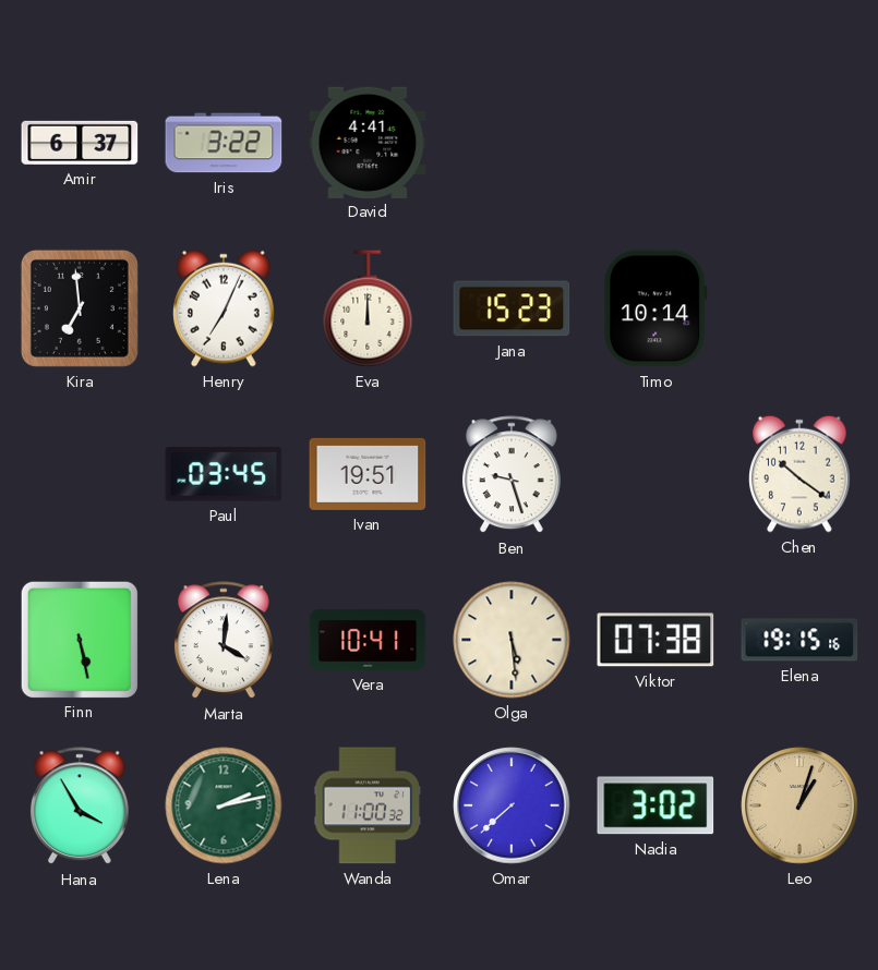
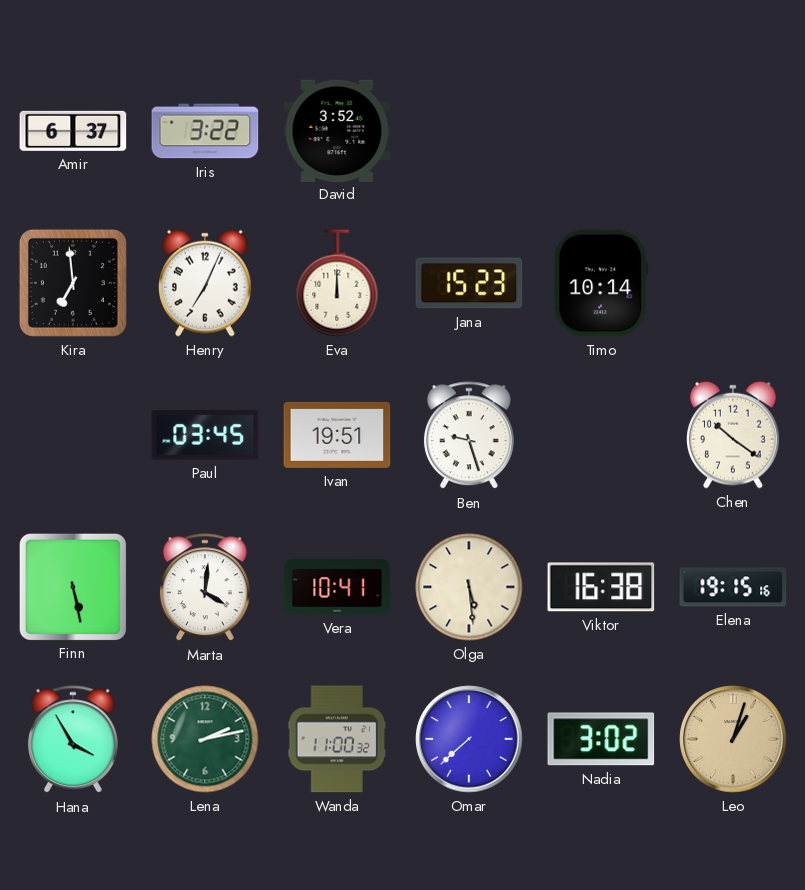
David: 4:41 -> 3:52 (337, 130)
Viktor: 07:38 -> 16:38 (601, 587)
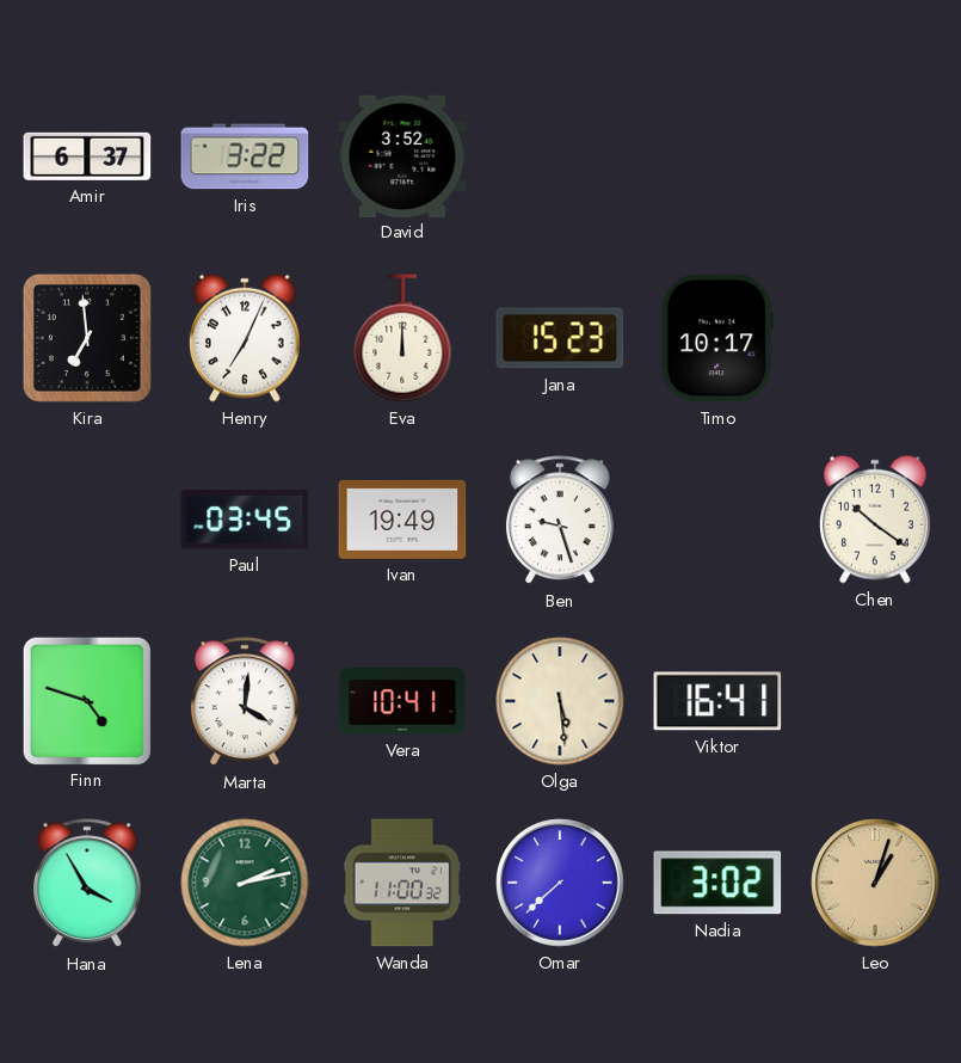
Timo: 10:14 -> 10:17 (717, 338)
Ivan: 19:51 -> 19:49 (402, 520)
Finn: 5:28 -> 4:48 (86, 700)
Viktor: 16:38 -> 16:41 (717, 701)
Elena: 19:15 -> none (733, 587)
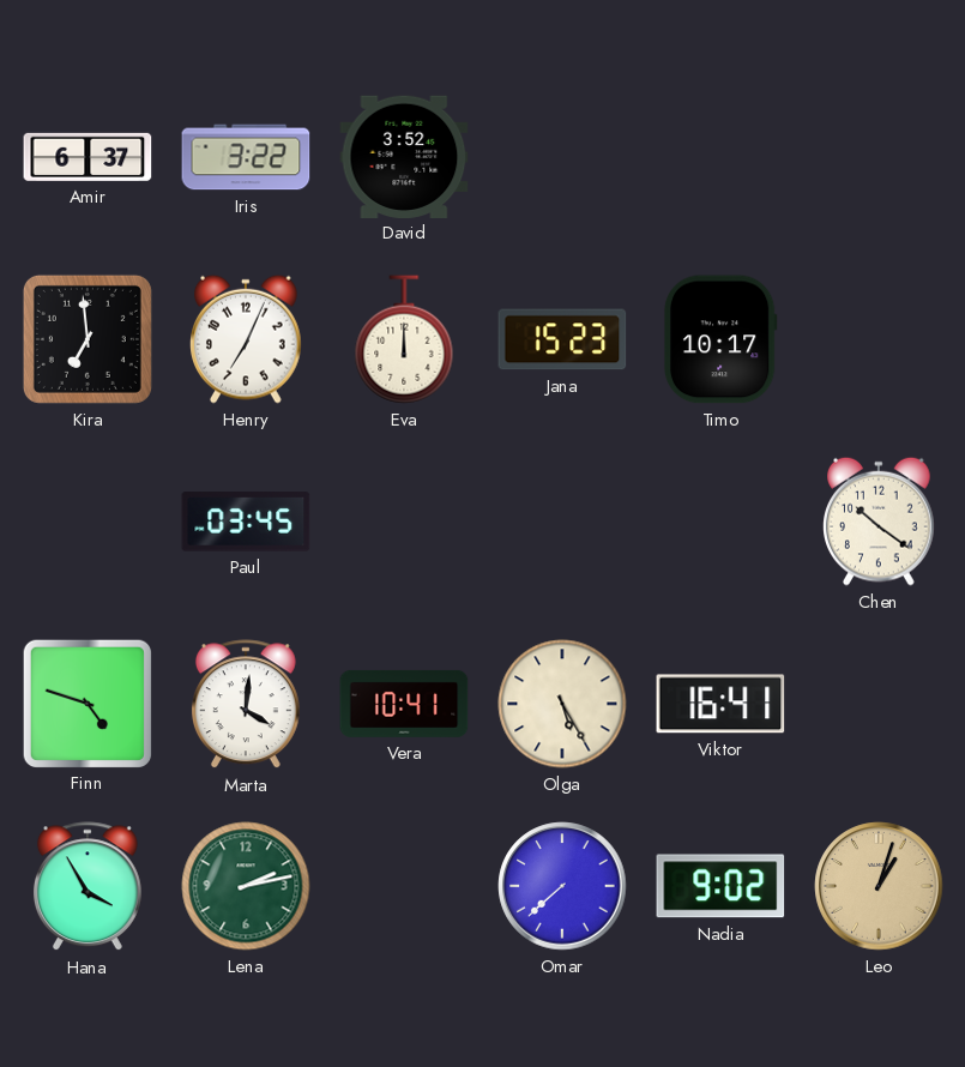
Ivan: 19:49 -> none (402, 520)
Ben: 9:27 -> none (560, 521)
Olga: 5:29 -> 5:25 (562, 704)
Wanda: 11:00 -> none (402, 883)
Nadia: 3:02 -> 9:02 (720, 886)
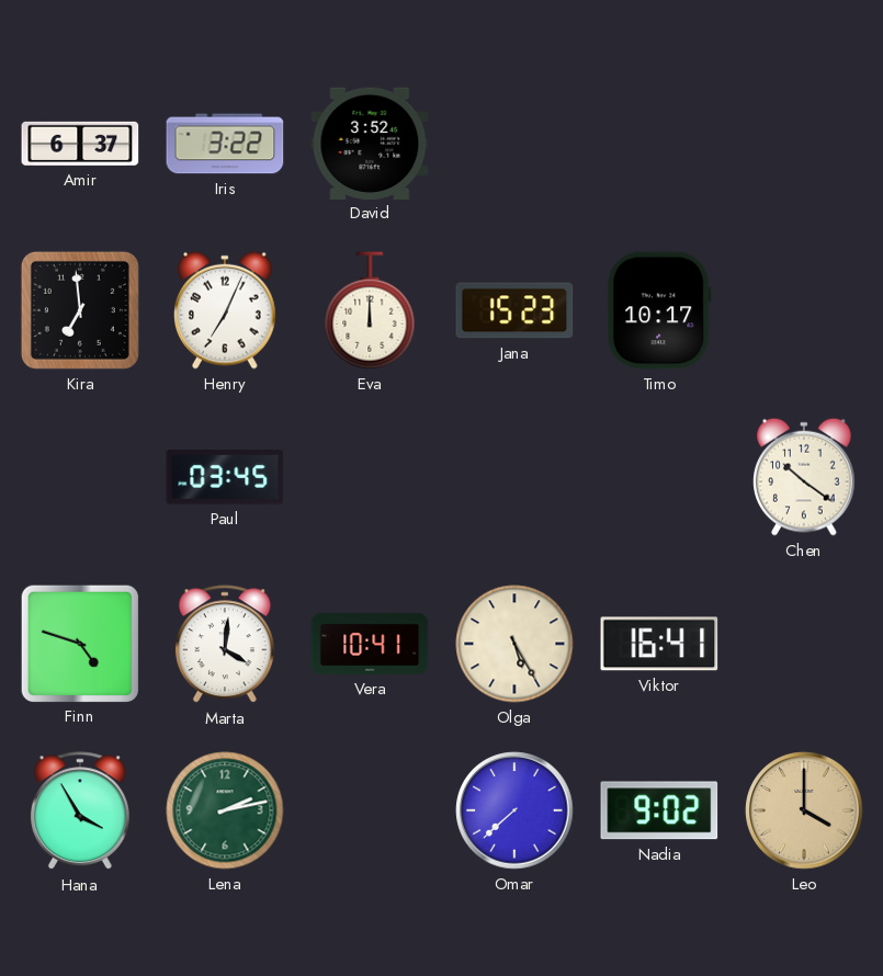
Leo: 1:03 -> 4:00 (804, 810)
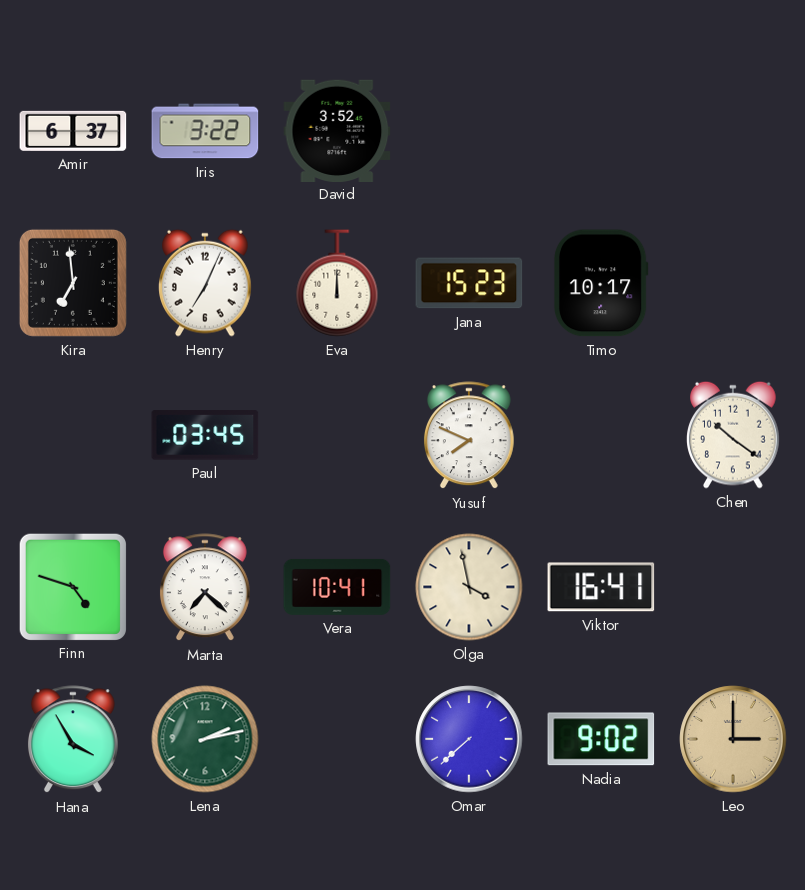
Yusuf: none -> 7:49 (469, 436)
Marta: 4:01 -> 7:22 (205, 588)
Olga: 5:25 -> 3:58 (469, 587)
Leo: 4:00 -> 3:00 (733, 739)
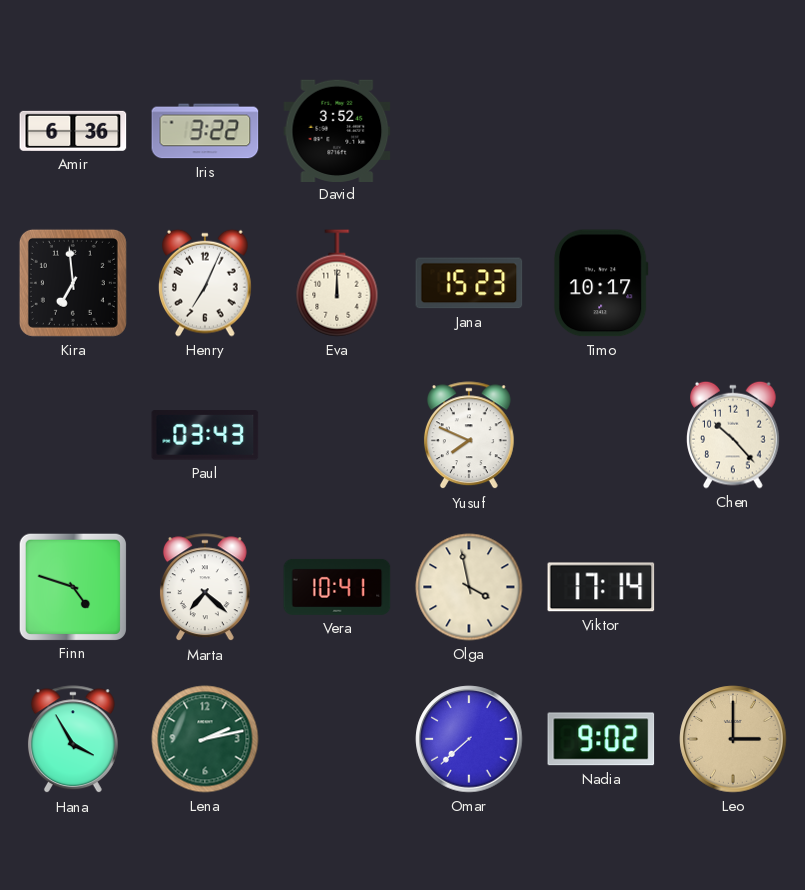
Amir: 6:37 -> 6:36 (73, 131)
Paul: 03:45 -> 03:43 (205, 435)
Chen: 10:21 -> 10:23 (734, 435)
Viktor: 16:41 -> 17:14 (601, 587)
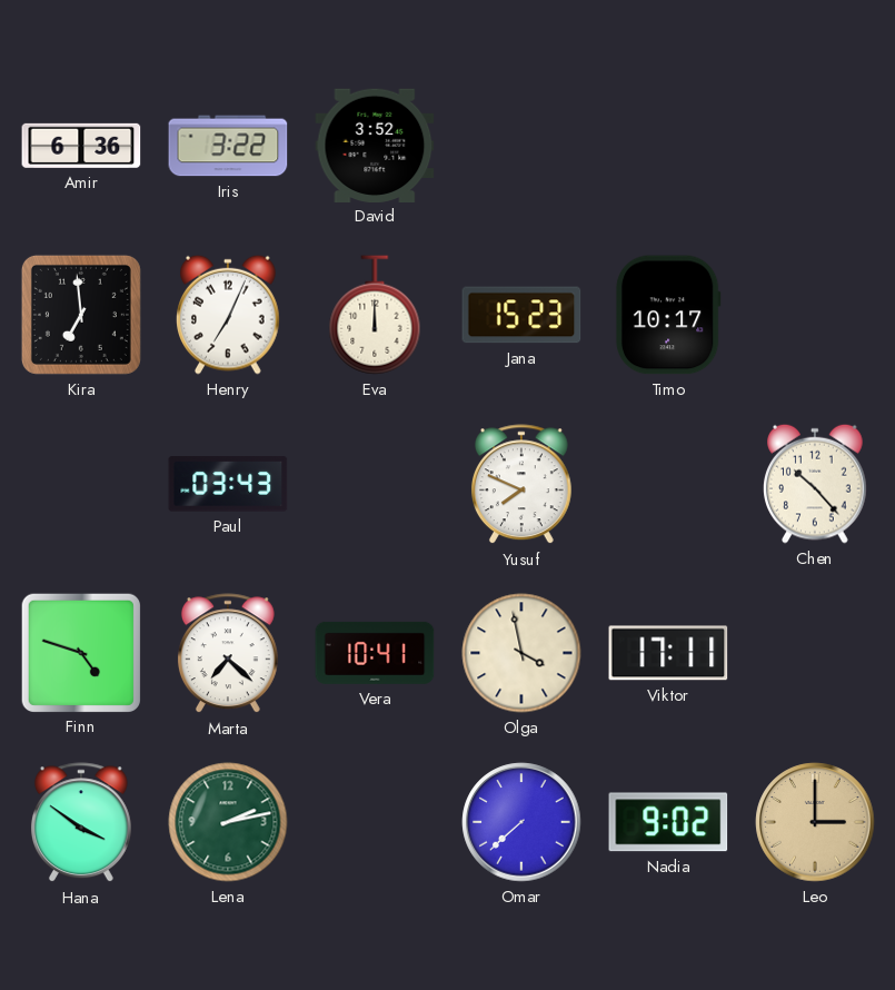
Viktor: 17:14 -> 17:11 (668, 653)
Hana: 3:55 -> 3:51 (81, 823)
